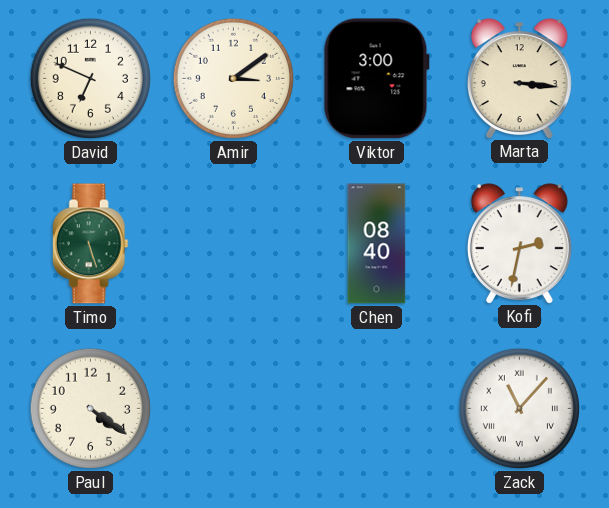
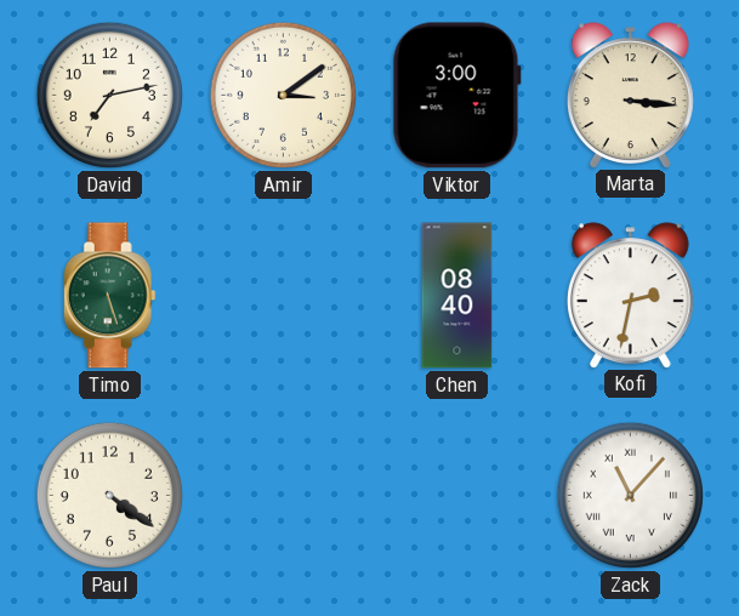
David: 6:49 -> 7:13 (109, 95)
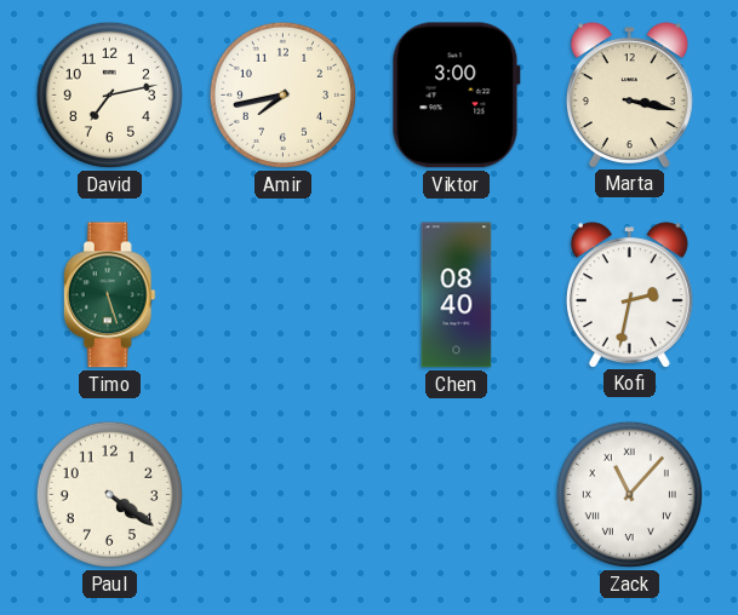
Amir: 3:09 -> 7:43 (282, 94)
Marta: 3:16 -> 3:17 (629, 94)
